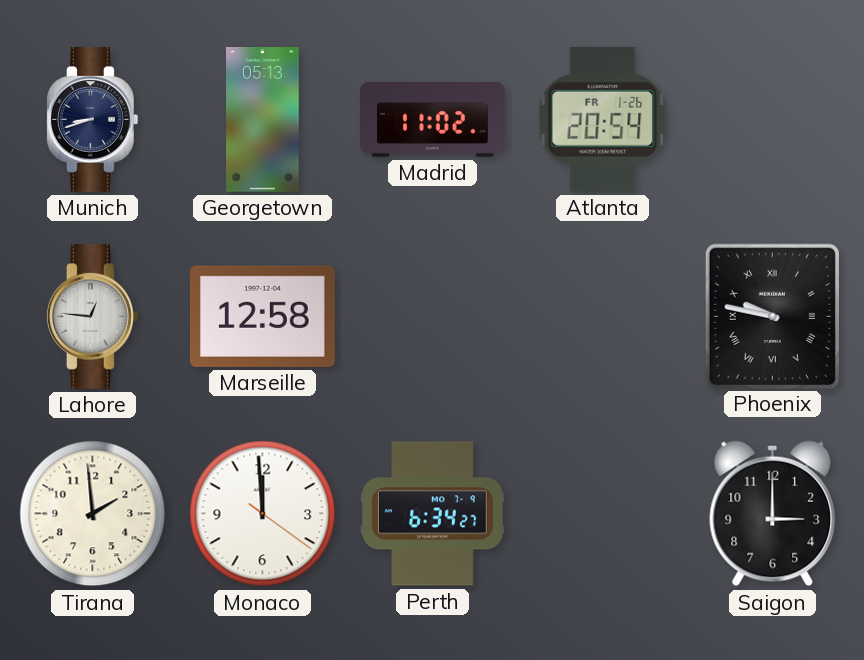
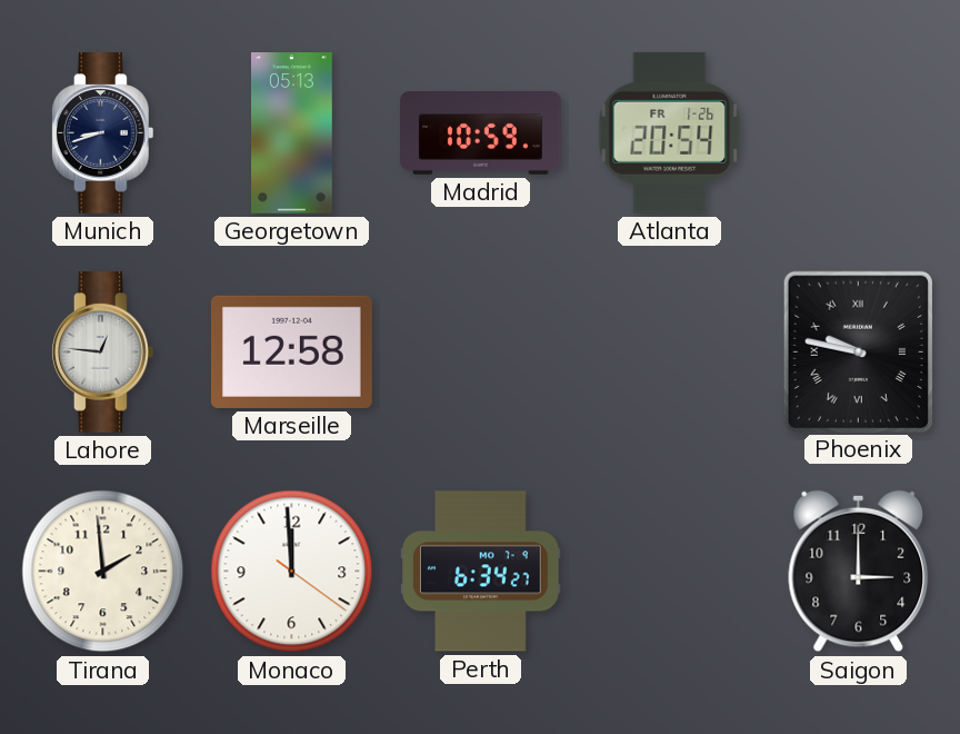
Madrid: 11:02 -> 10:59 (481, 133)
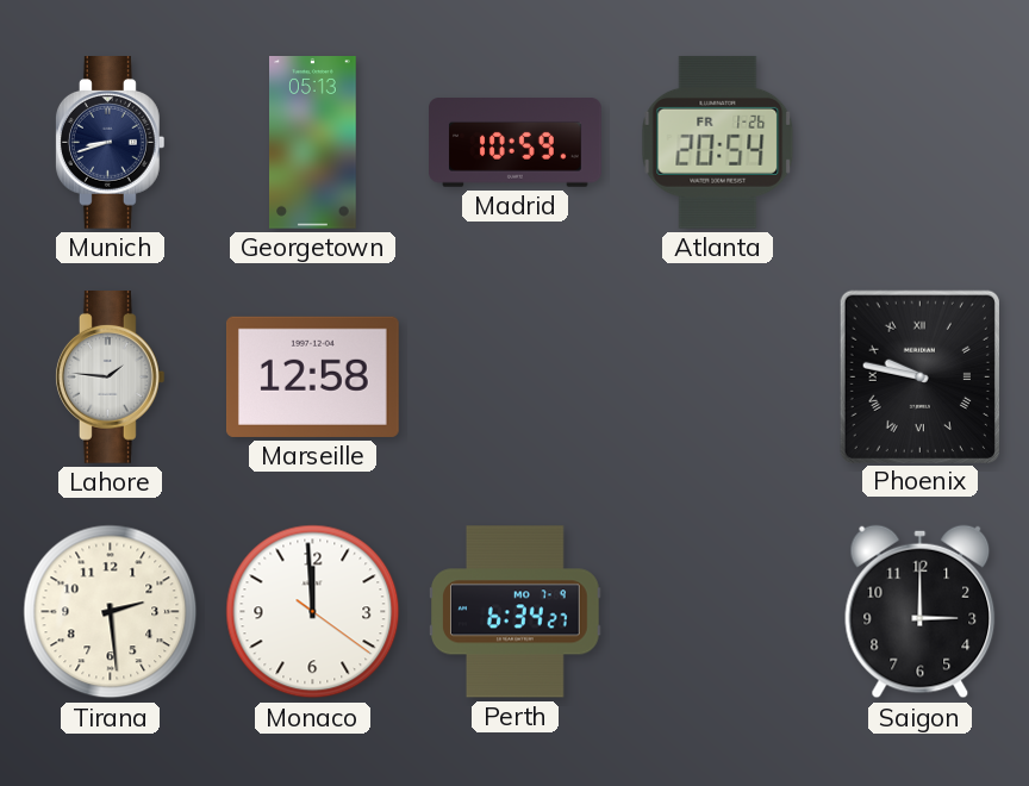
Lahore: 12:46 -> 1:46 (110, 378)
Tirana: 1:59 -> 2:29 (111, 612)
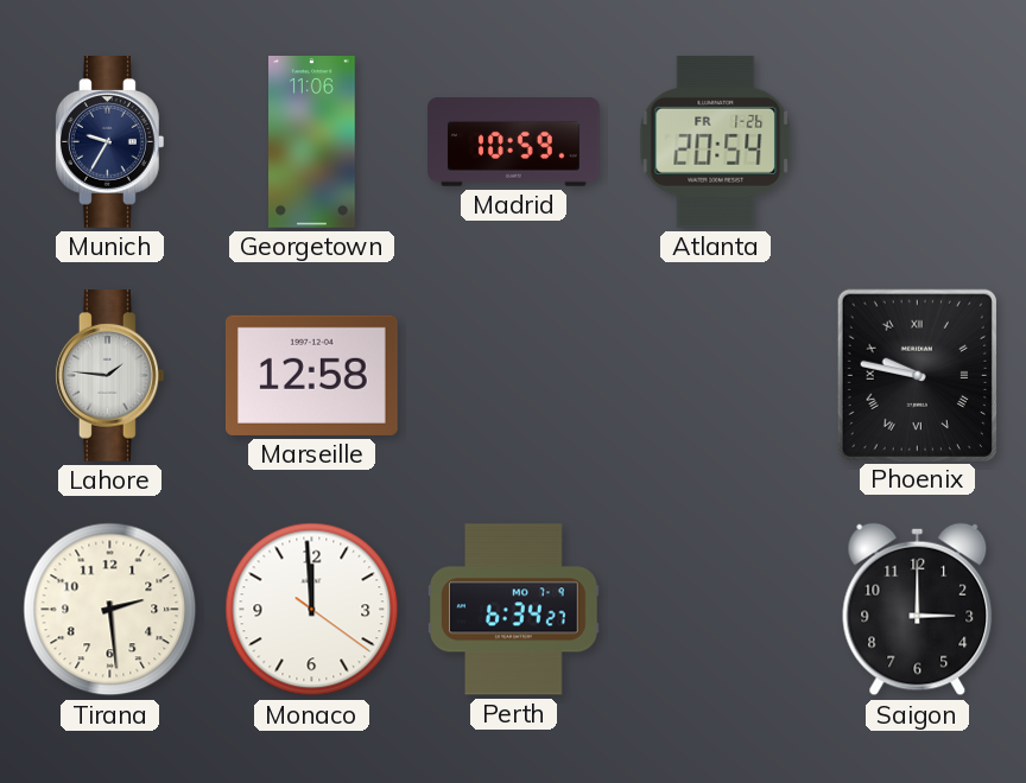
Munich: 8:42 -> 9:35 (109, 142)
Georgetown: 05:13 -> 11:06 (312, 142)
